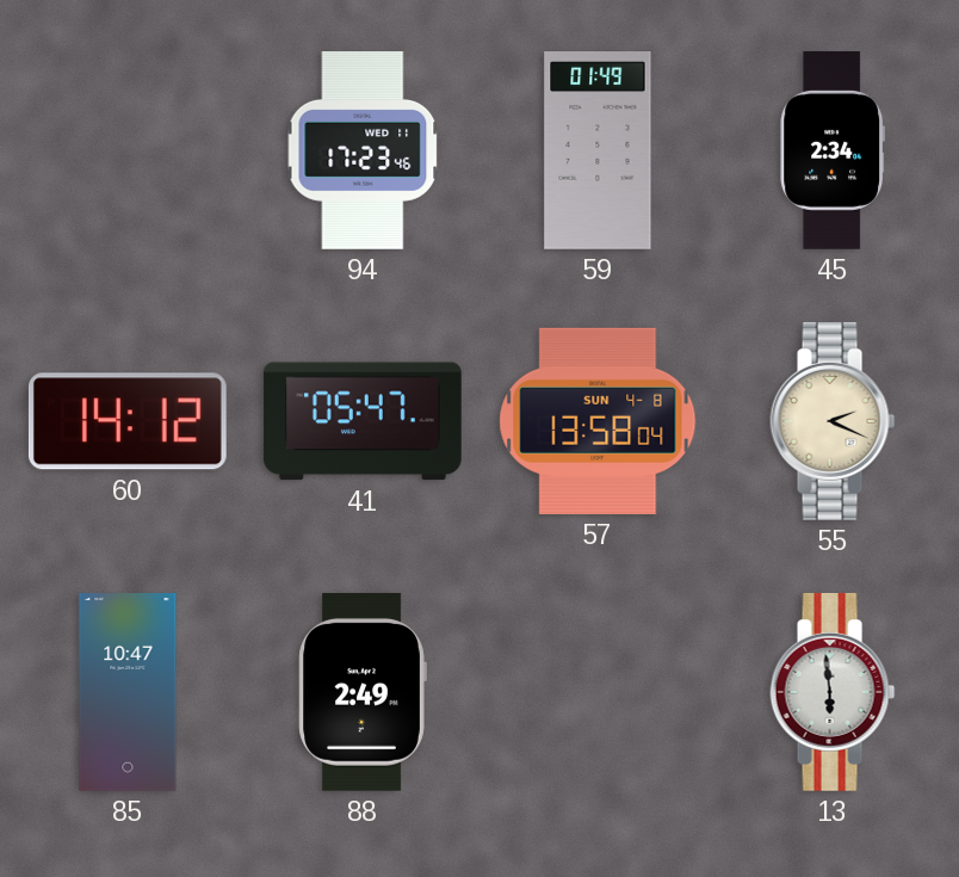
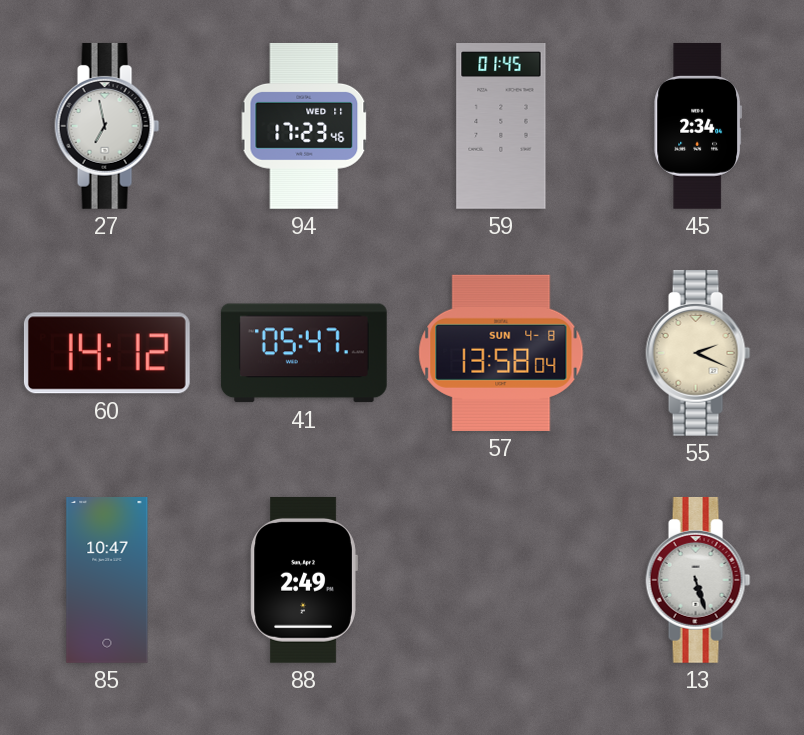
27: none -> 6:58 (107, 126)
59: 01:49 -> 01:45 (501, 127)
13: 5:59 -> 5:27 (698, 580)
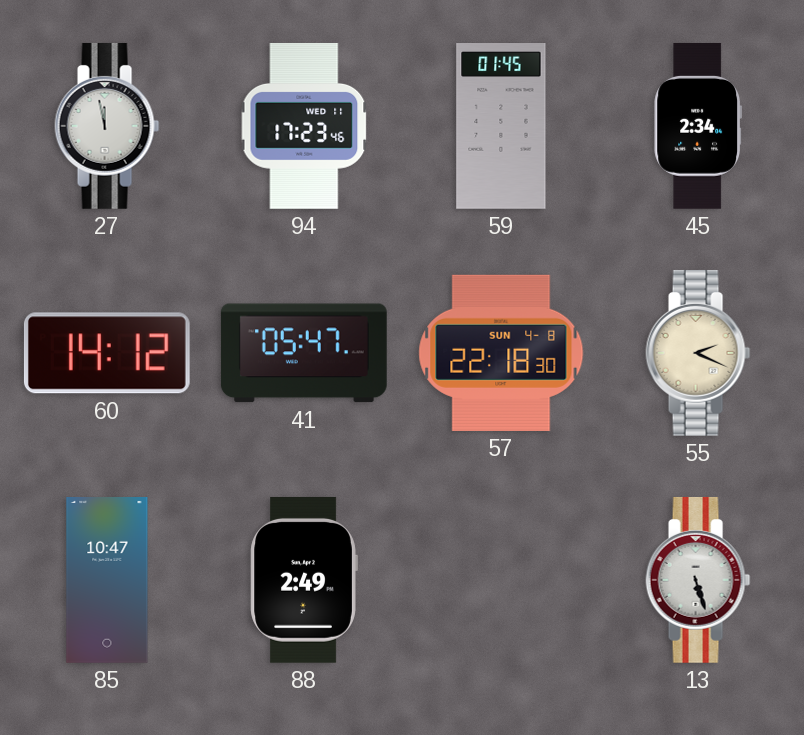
27: 6:58 -> 11:58 (107, 126)
57: 13:58 -> 22:18 (501, 353)
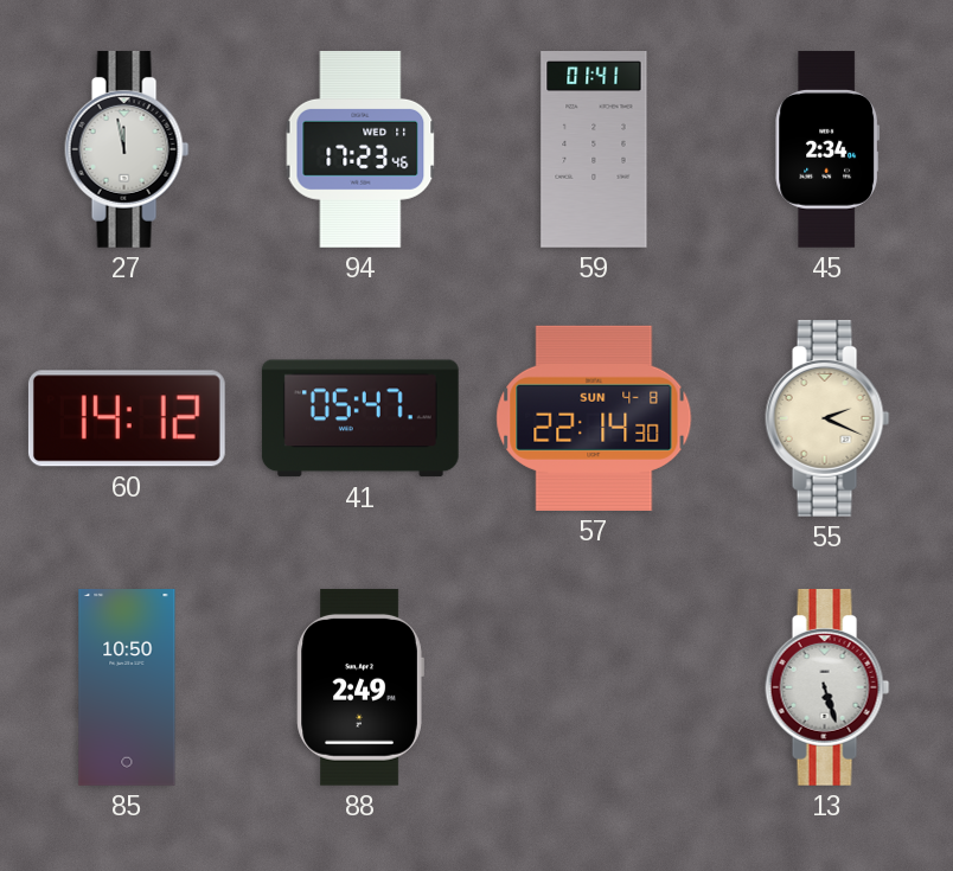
59: 01:45 -> 01:41 (594, 150)
57: 22:18 -> 22:14 (594, 418)
85: 10:47 -> 10:50 (127, 689)
